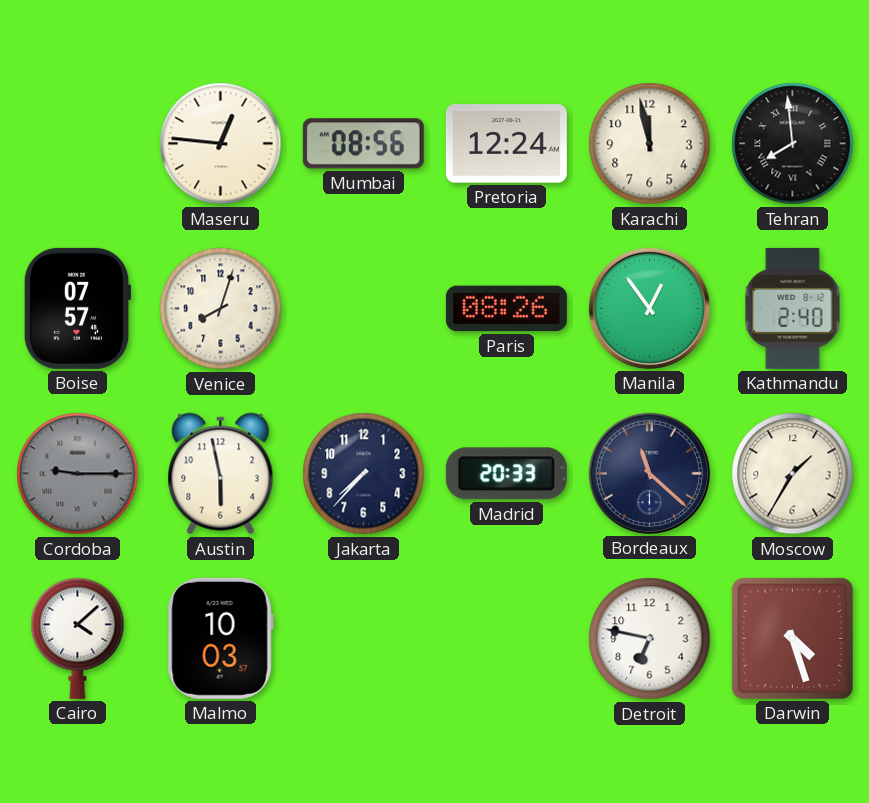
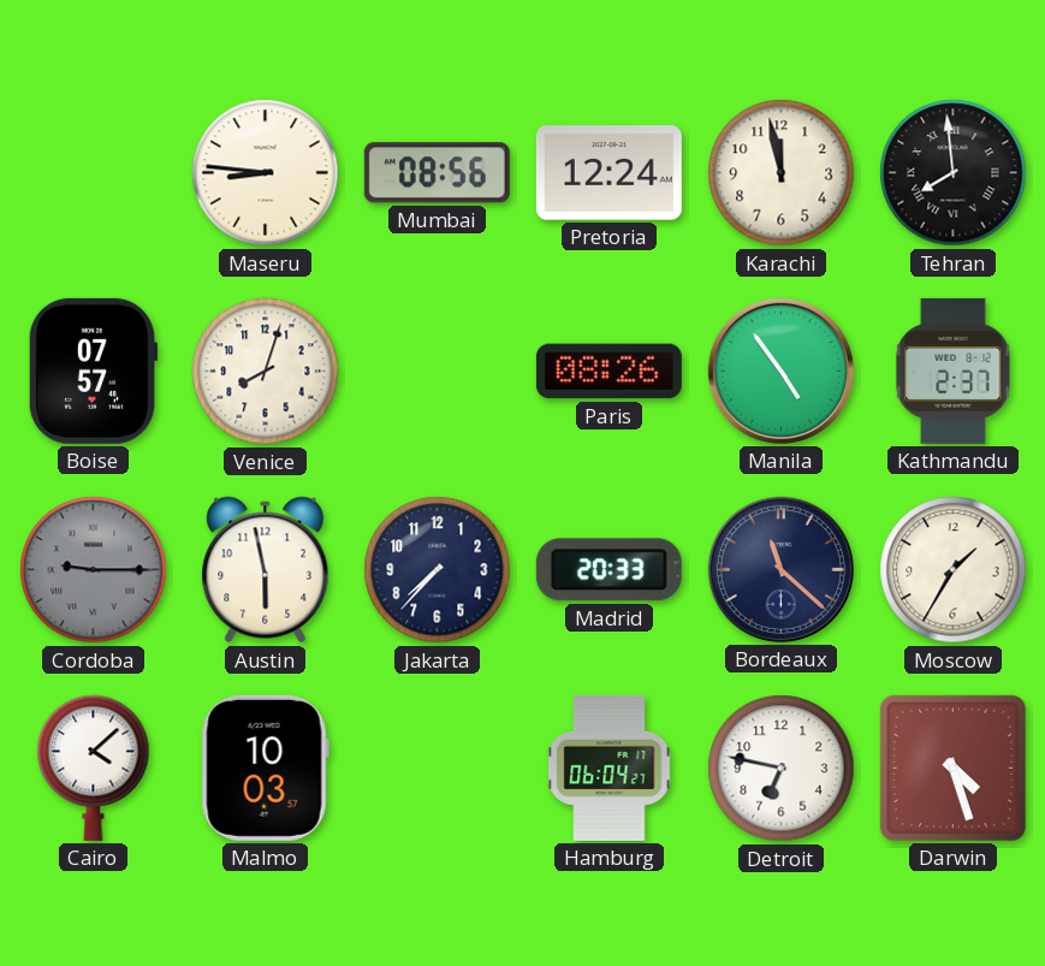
Maseru: 12:46 -> 8:46 (266, 173)
Manila: 12:54 -> 4:54 (780, 371)
Kathmandu: 2:40 -> 2:37 (954, 371)
Hamburg: none -> 06:04 (610, 768)
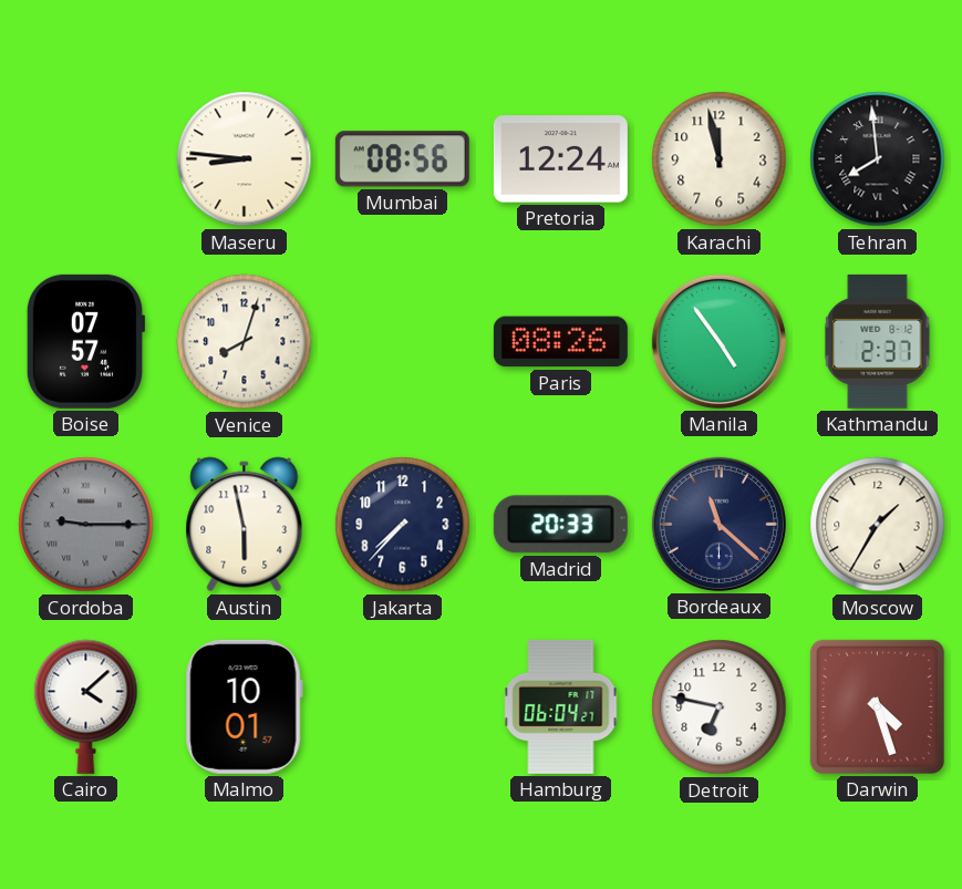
Malmo: 10:03 -> 10:01 (244, 706)
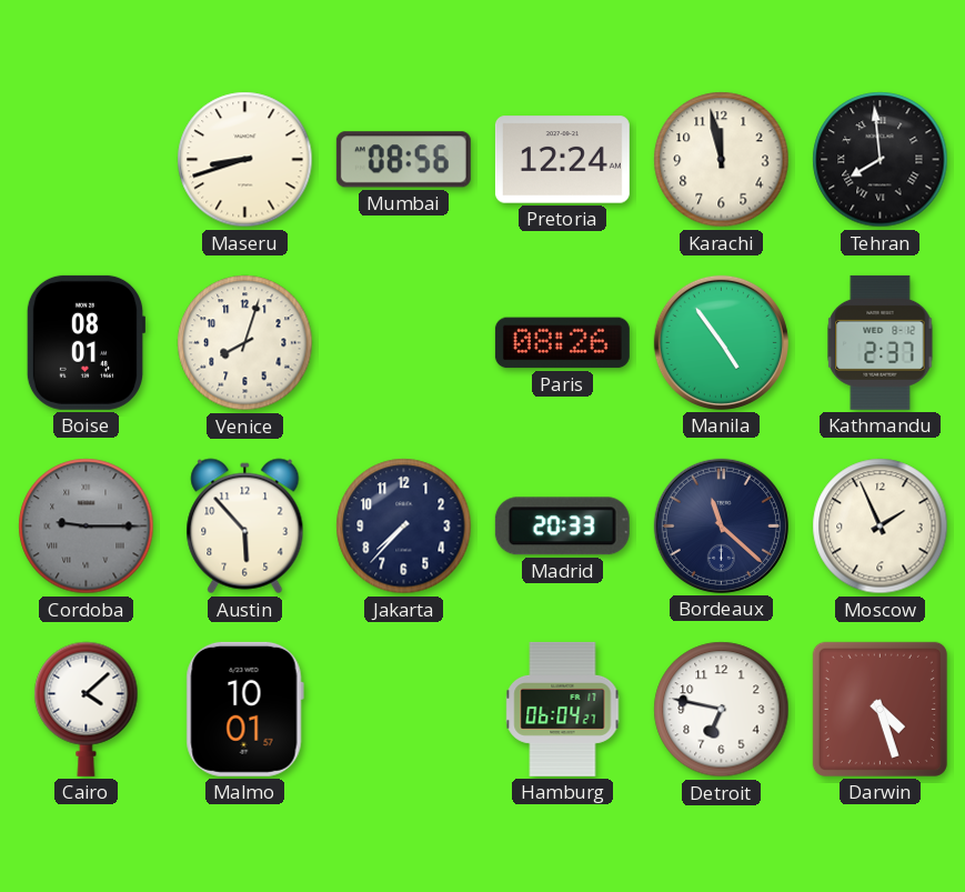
Maseru: 8:46 -> 8:42 (245, 160)
Boise: 07:57 -> 08:01 (86, 342)
Austin: 5:58 -> 5:53 (245, 527)
Moscow: 1:35 -> 1:56 (881, 527)
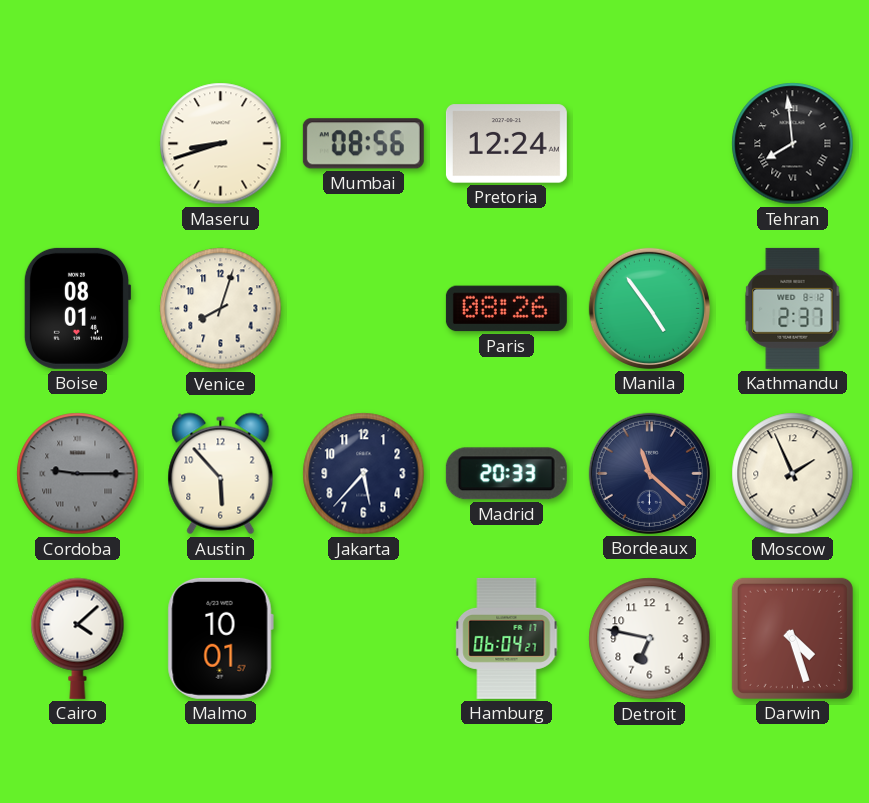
Karachi: 11:58 -> none (722, 160)
Jakarta: 7:37 -> 5:37 (364, 474)
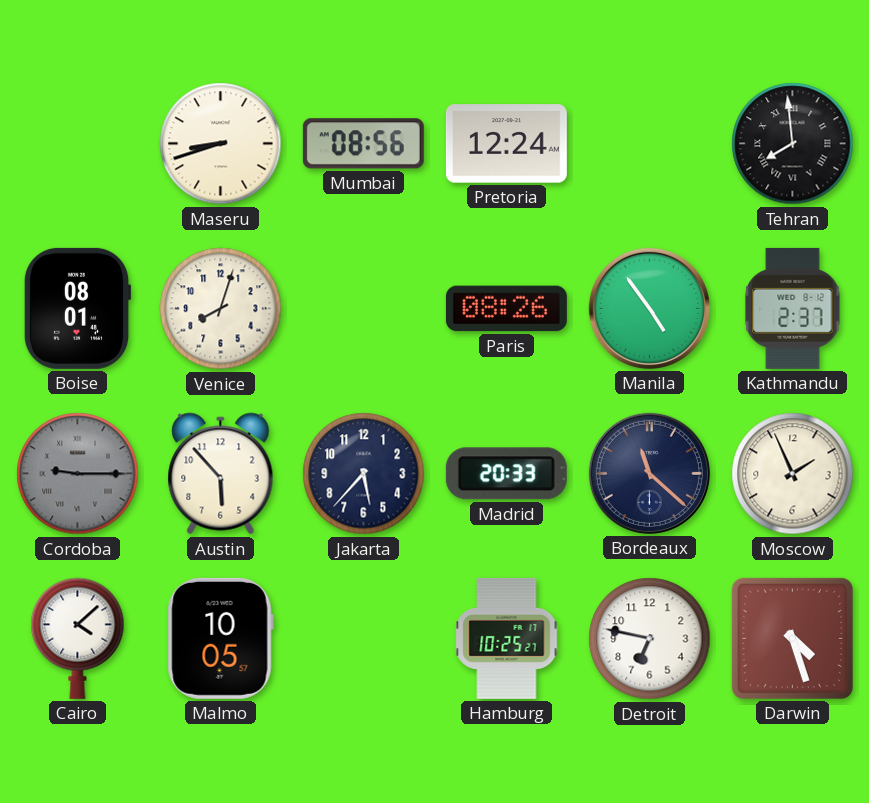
Malmo: 10:01 -> 10:05 (220, 638)
Hamburg: 06:04 -> 10:25 (507, 638)
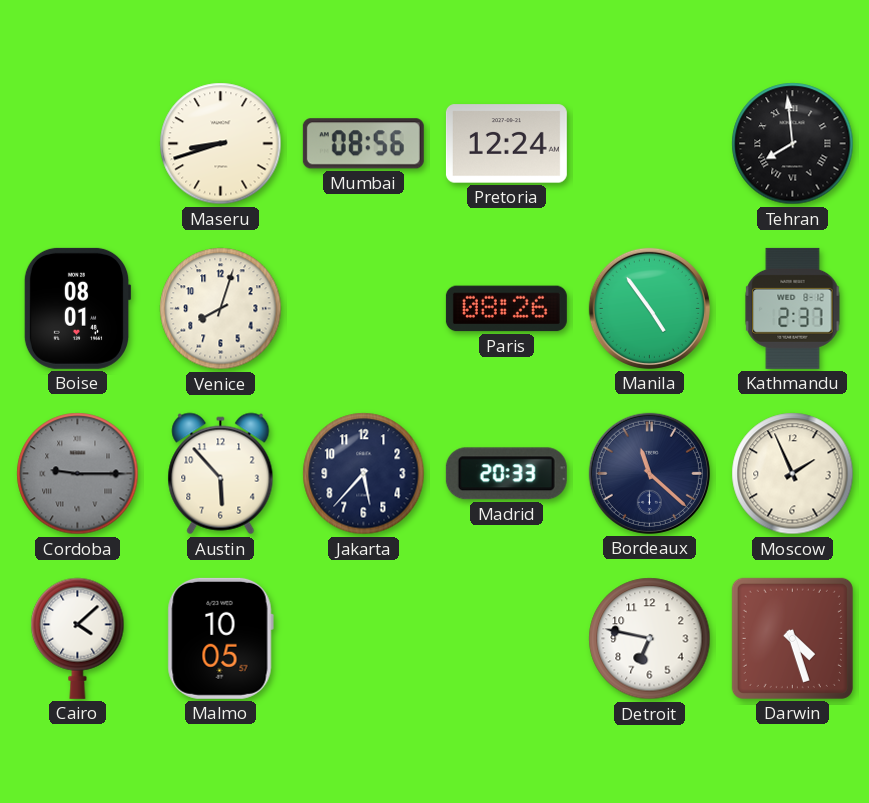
Hamburg: 10:25 -> none (507, 638)
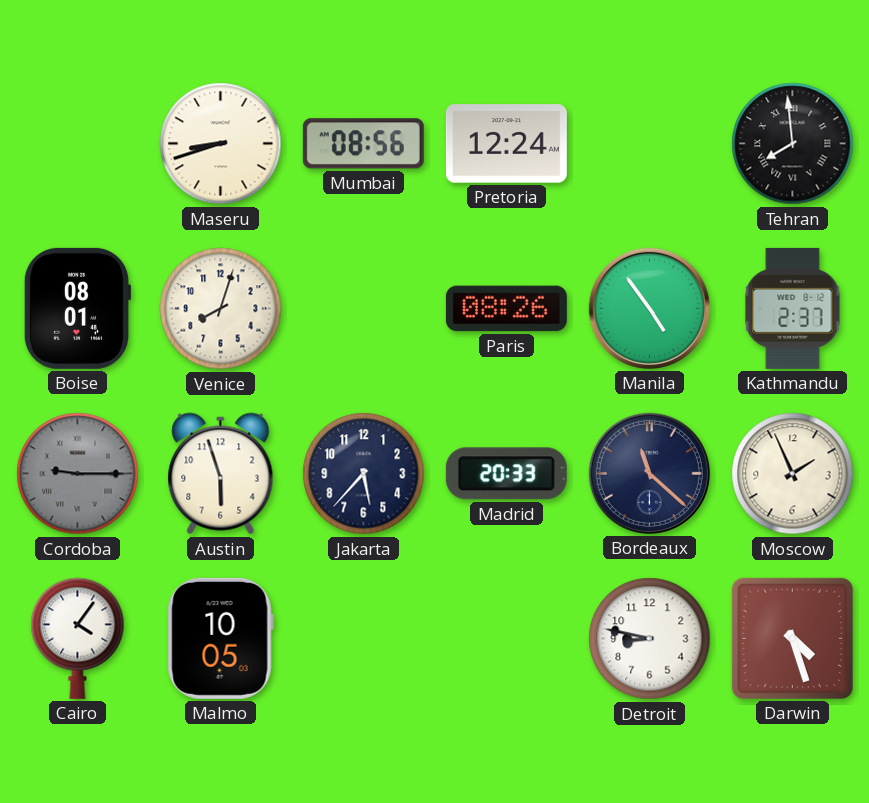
Austin: 5:53 -> 5:57 (221, 474)
Cairo: 4:08 -> 4:06 (78, 638)
Malmo: 10:05:57 -> 10:05:03 (220, 638)
Detroit: 6:47 -> 8:47 (650, 639)
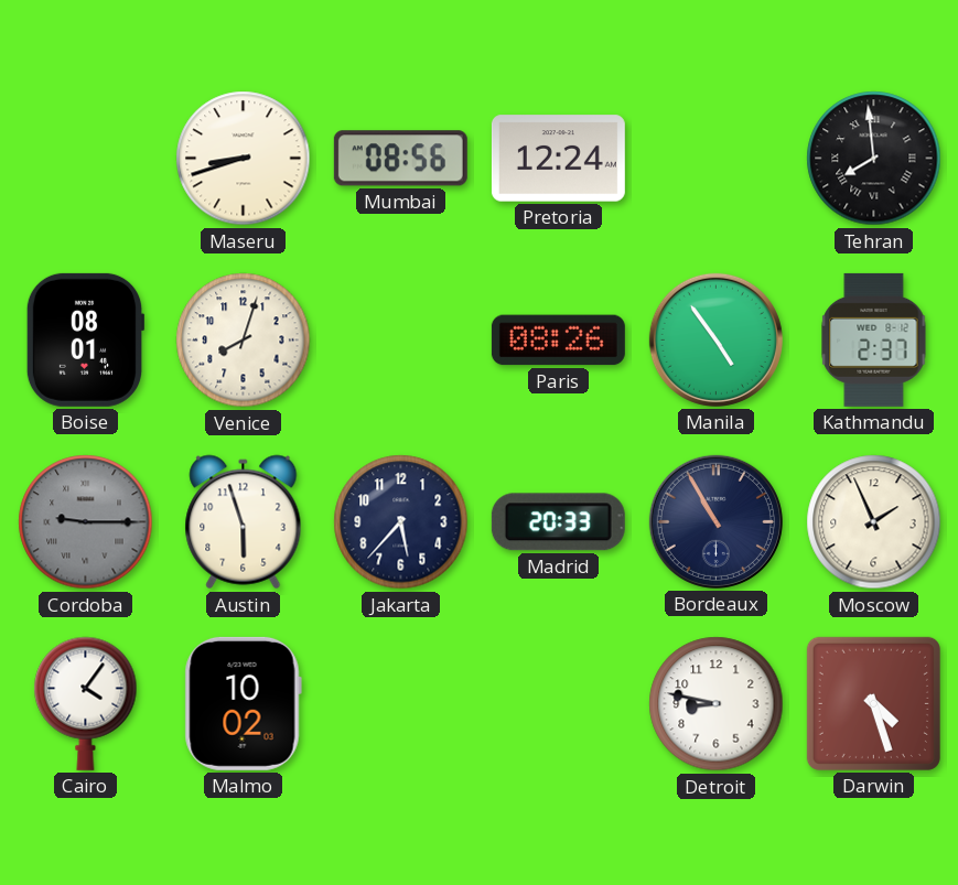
Bordeaux: 11:22 -> 10:55 (715, 521)
Malmo: 10:05 -> 10:02 (243, 703)
